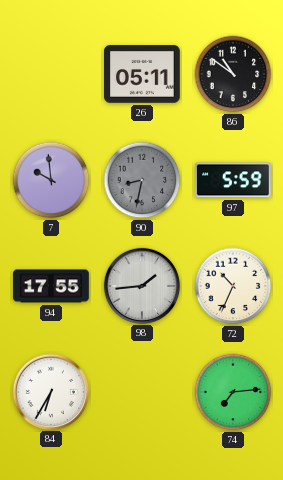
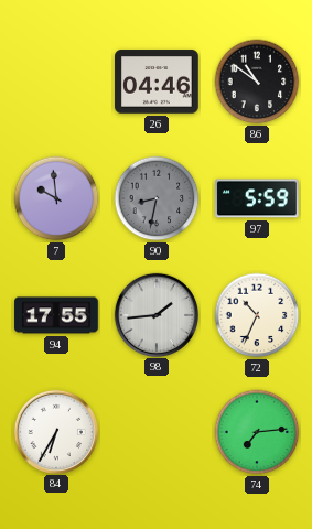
26: 05:11 -> 04:46 (157, 82)
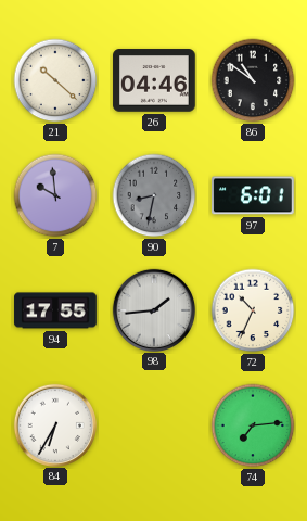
21: none -> 10:22 (55, 80)
97: 5:59 -> 6:01 (253, 195)
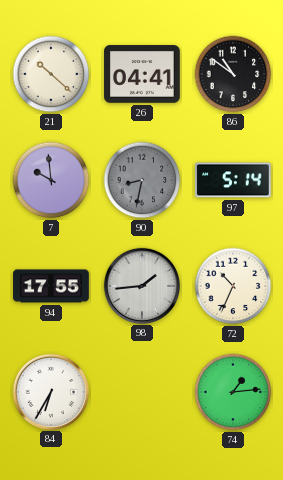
26: 04:46 -> 04:41 (142, 74)
97: 6:01 -> 5:14 (233, 180)
74: 7:14 -> 1:14 (233, 392)
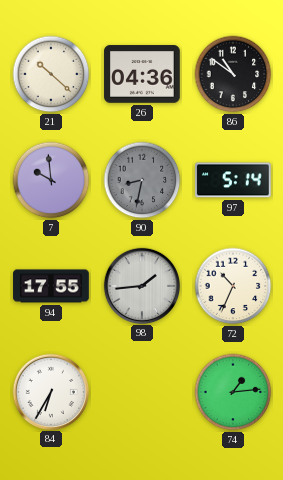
26: 04:41 -> 04:36 (142, 74)
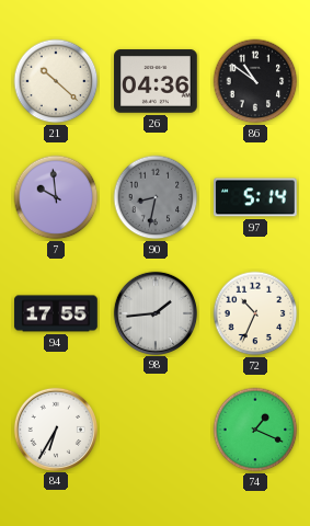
74: 1:14 -> 1:19 (255, 430)
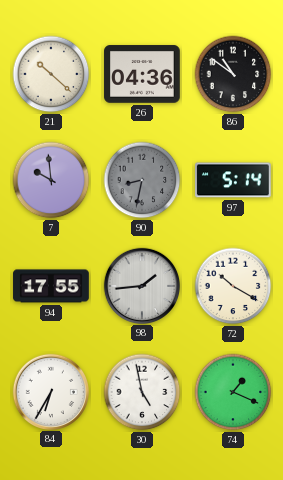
72: 10:34 -> 10:20 (233, 286)
30: none -> 4:58 (142, 392)
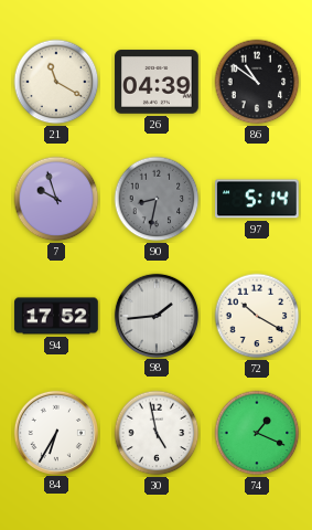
21: 10:22 -> 11:20 (56, 82)
26: 04:36 -> 04:39 (157, 82)
7: 9:59 -> 9:57 (56, 199)
94: 17:55 -> 17:52 (56, 316)
